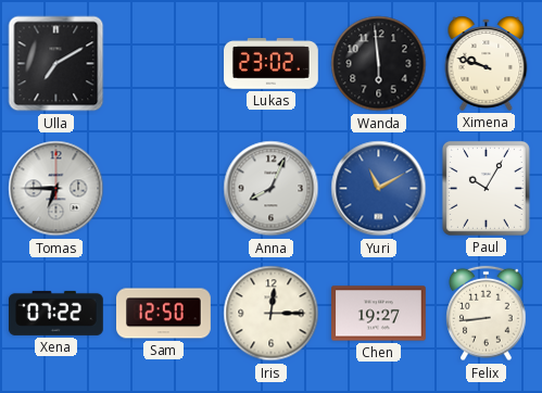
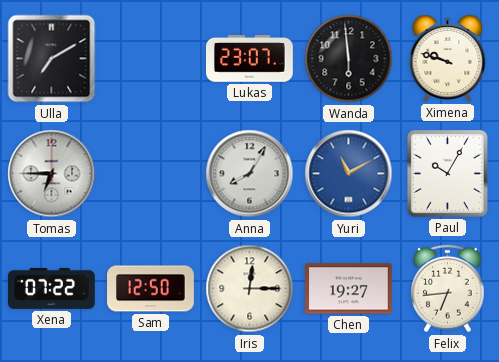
Lukas: 23:02 -> 23:07 (250, 59)
Anna: 8:04 -> 8:05 (250, 174)
Felix: 8:44 -> 6:44 (448, 289)
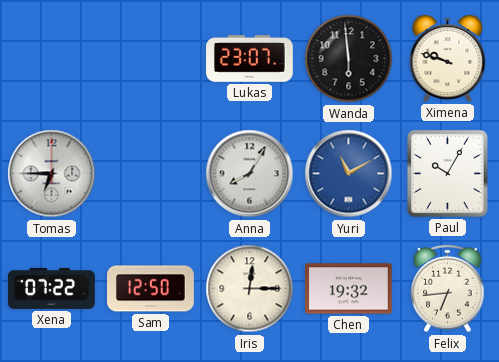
Ulla: 7:10 -> none (52, 59)
Chen: 19:27 -> 19:32 (349, 289)
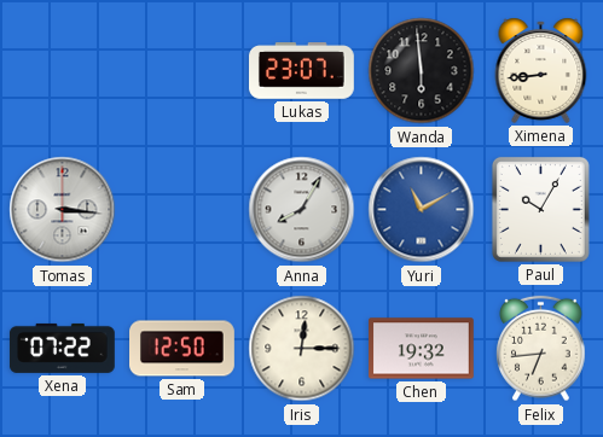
Ximena: 9:48 -> 8:44 (541, 70)
Tomas: 6:45 -> 3:16 (63, 210)
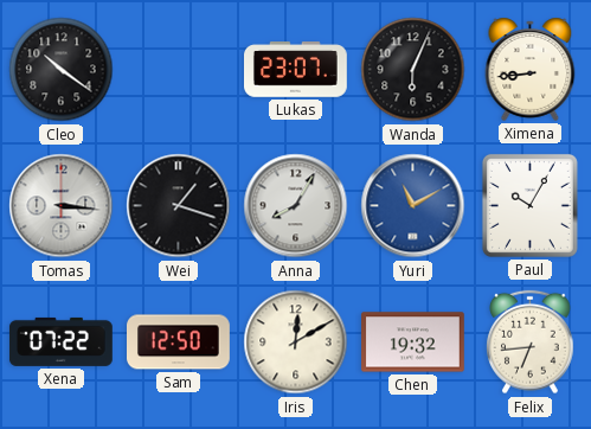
Cleo: none -> 10:21 (62, 70)
Wanda: 5:59 -> 6:04 (413, 70)
Wei: none -> 1:18 (179, 206)
Iris: 12:15 -> 12:10 (296, 342)
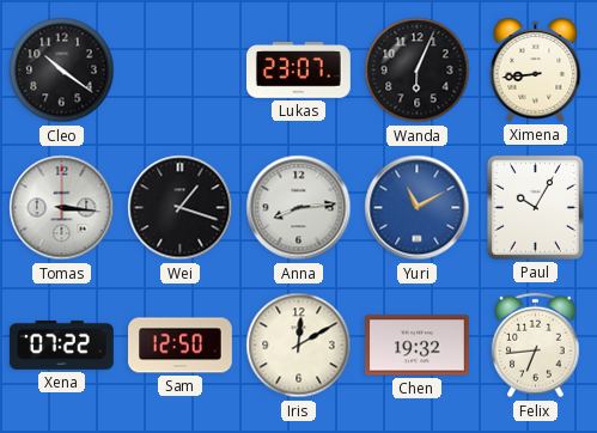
Anna: 8:05 -> 8:14 (299, 208)
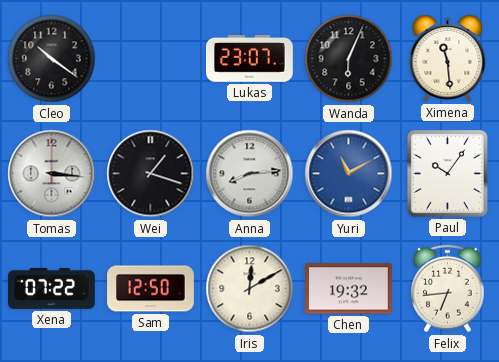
Ximena: 8:44 -> 11:29 (448, 58)
Paul: 10:05 -> 10:06 (447, 173)
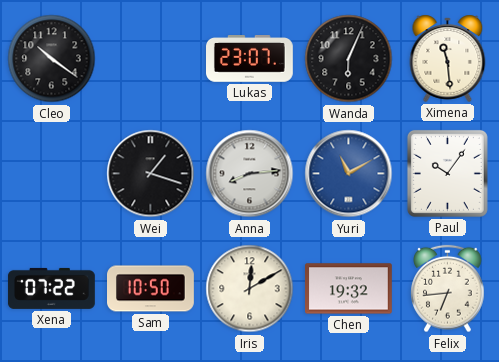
Tomas: 3:16 -> none (52, 174)
Sam: 12:50 -> 10:50 (151, 289)
